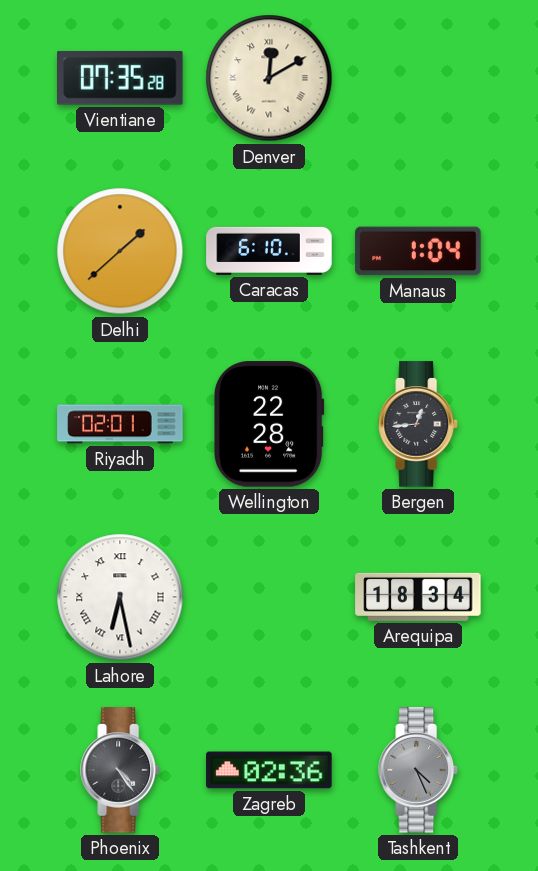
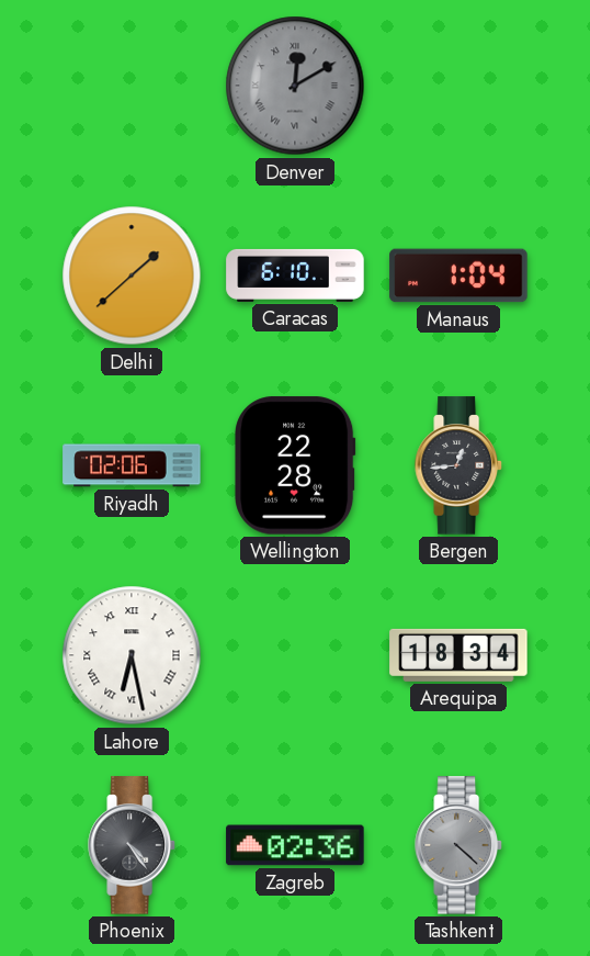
Vientiane: 07:35 -> none (120, 78)
Denver dial: cream -> grey (295, 86)
Riyadh: 02:01 -> 02:06 (132, 465)
Tashkent: 4:26 -> 4:22 (458, 845)
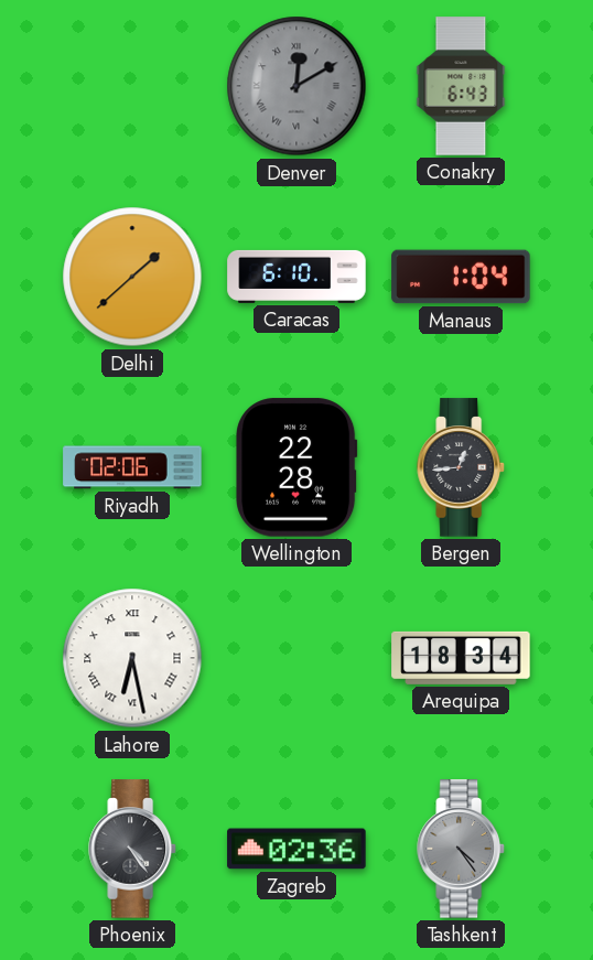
Conakry: none -> 6:43 (461, 86)
Tashkent: 4:22 -> 4:24 (461, 849)
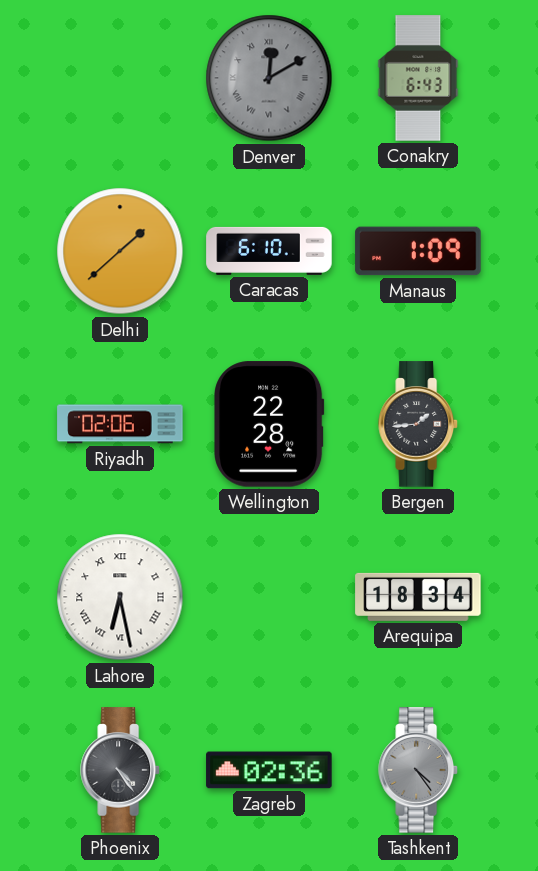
Manaus: 1:04 -> 1:09 (418, 251)
Bergen: 12:44 -> 1:44 (418, 424)
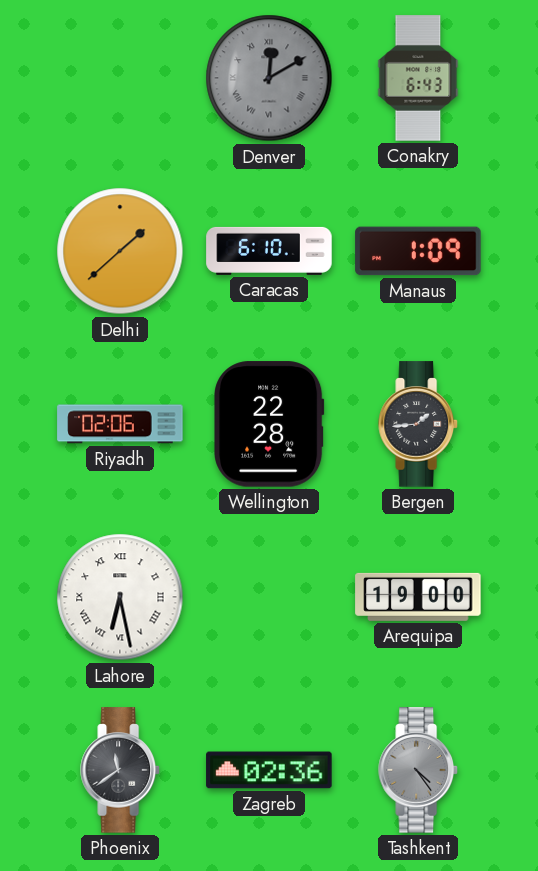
Arequipa: 18:34 -> 19:00 (418, 597)
Phoenix: 4:24 -> 11:39 (120, 770)
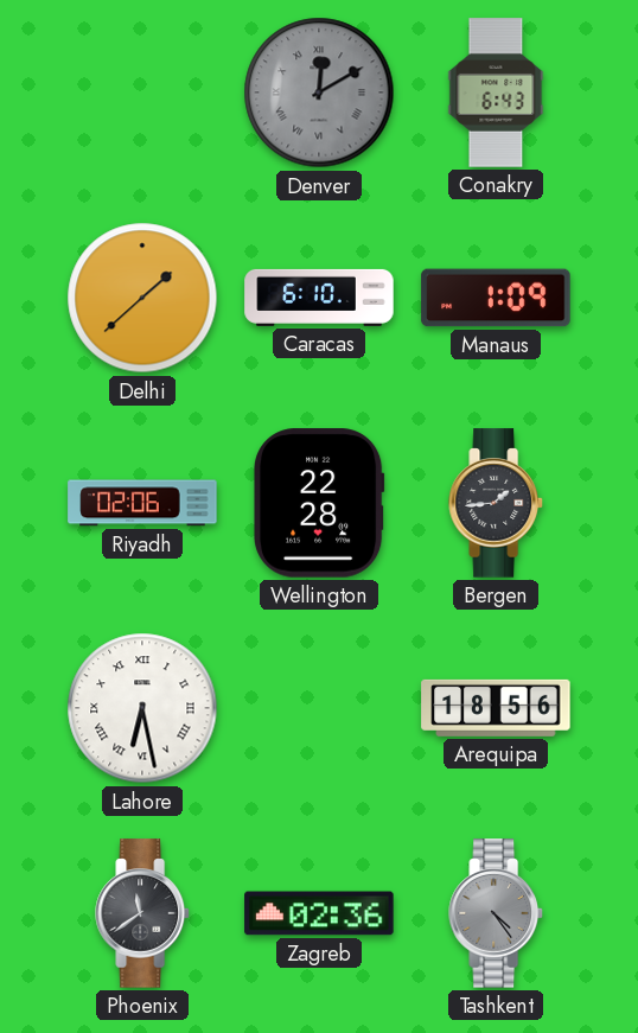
Arequipa: 19:00 -> 18:56 (496, 708)
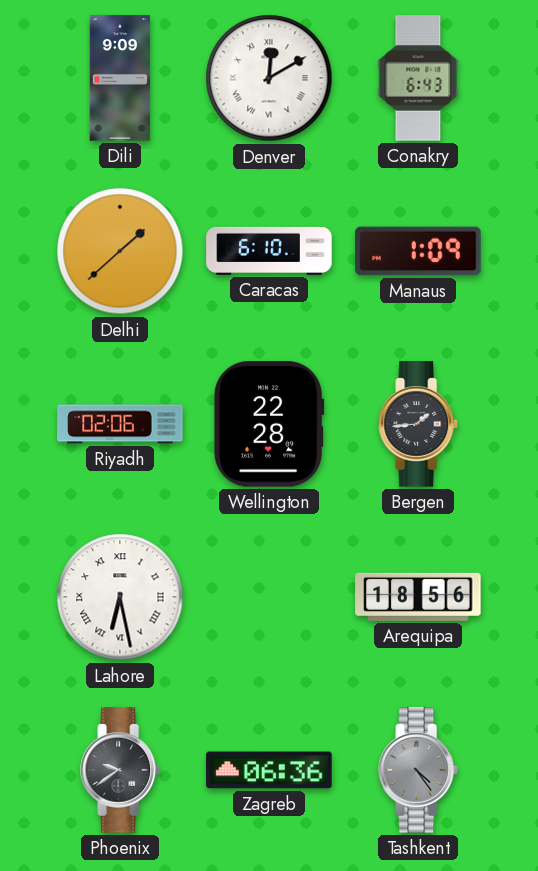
Dili: none -> 9:09 (120, 78)
Denver dial: grey -> white (269, 78)
Phoenix: 11:39 -> 9:39 (120, 770)
Zagreb: 02:36 -> 06:36 (269, 770)
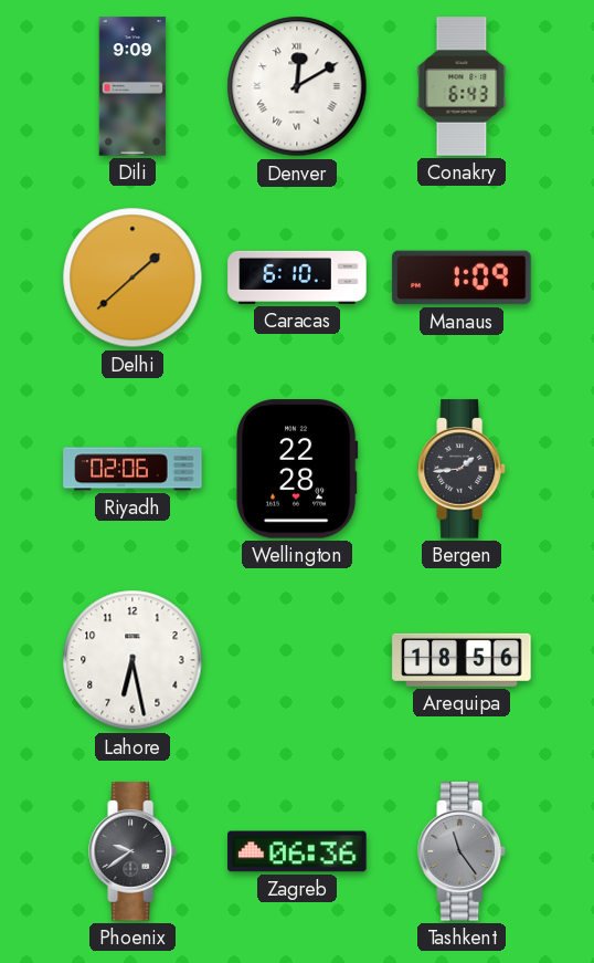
Lahore numerals: Roman -> Arabic (132, 660)
Tashkent: 4:24 -> 11:24 (462, 851)
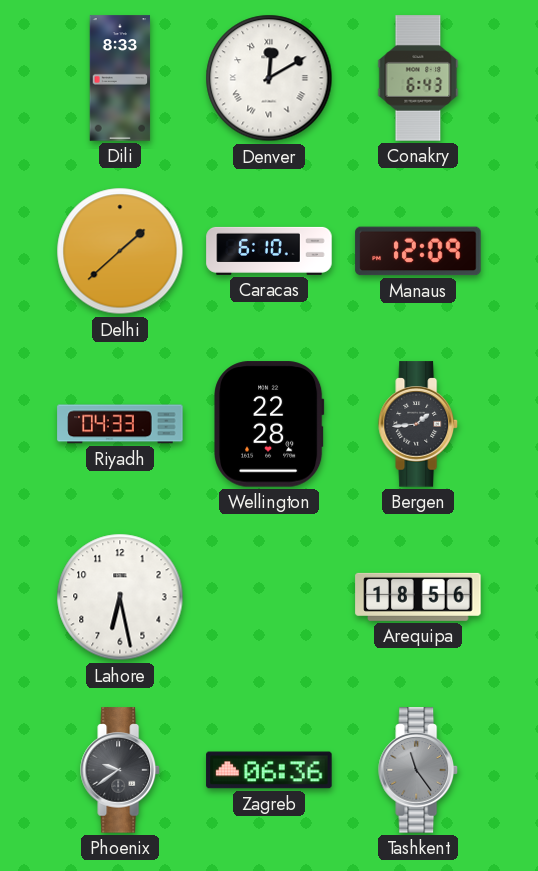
Dili: 9:09 -> 8:33 (120, 78)
Manaus: 1:09 -> 12:09 (418, 251)
Riyadh: 02:06 -> 04:33 (120, 424)
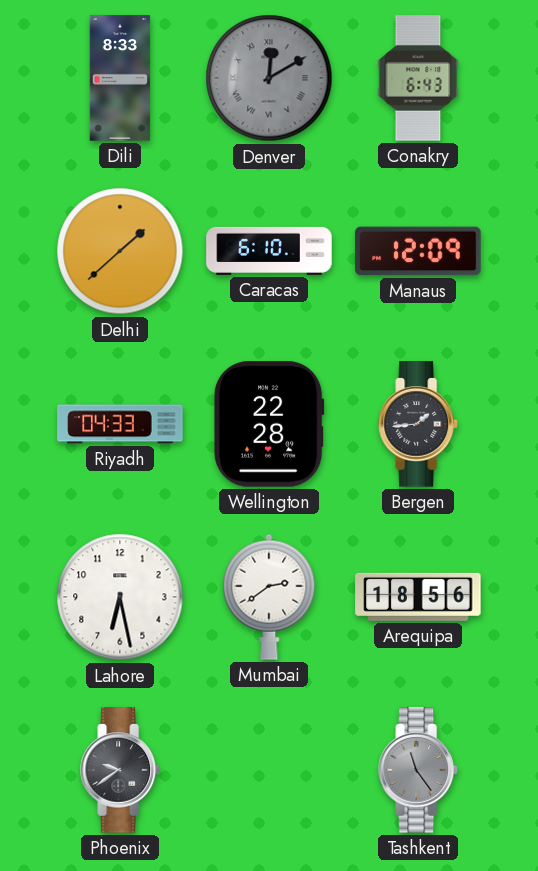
Denver dial: white -> grey (269, 78)
Mumbai: none -> 2:39 (269, 597)
Zagreb: 06:36 -> none (269, 770)
